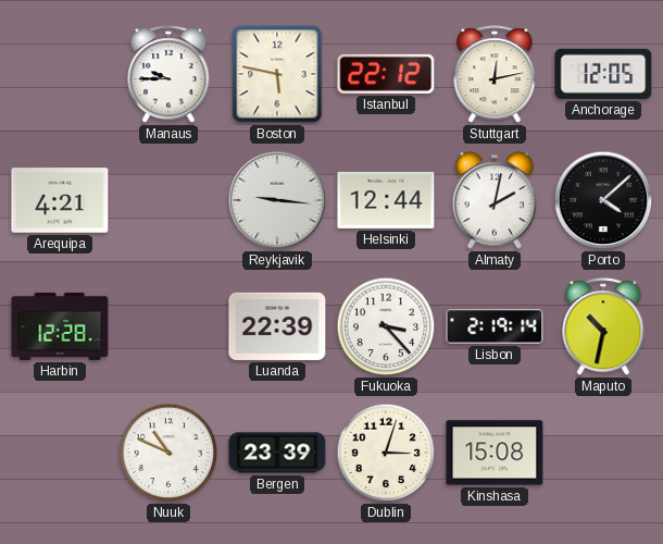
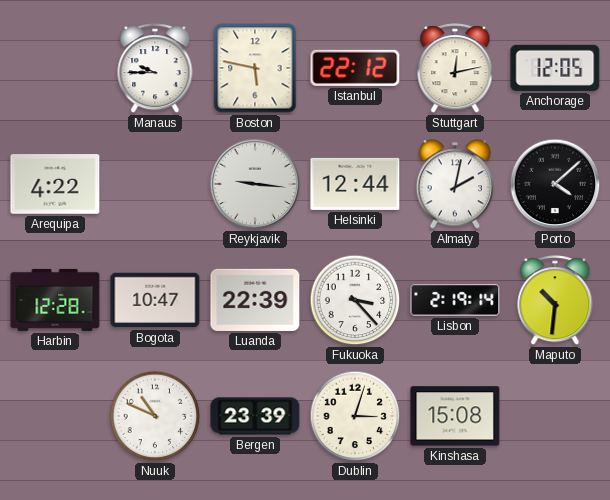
Arequipa: 4:21 -> 4:22 (55, 184)
Bogota: none -> 10:47 (155, 300)
Maputo: 10:32 -> 10:31 (555, 301)
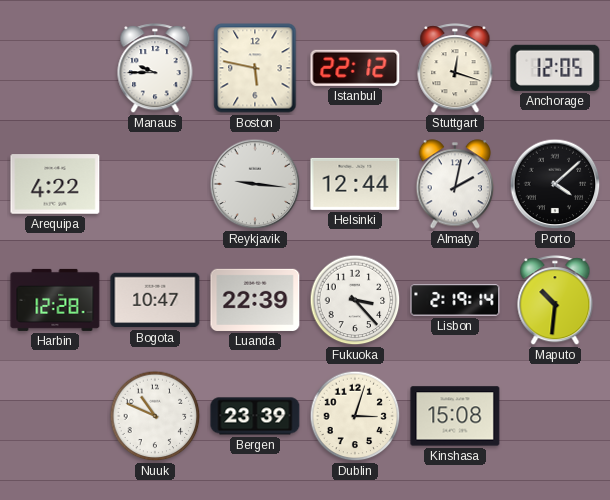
Stuttgart: 12:13 -> 12:18 (455, 69)
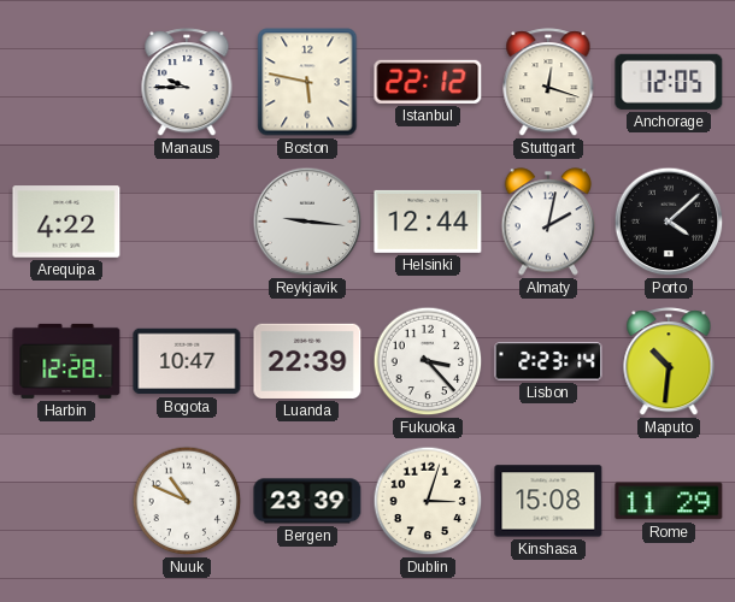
Lisbon: 2:19 -> 2:23 (548, 361)
Rome: none -> 11:29 (669, 501)
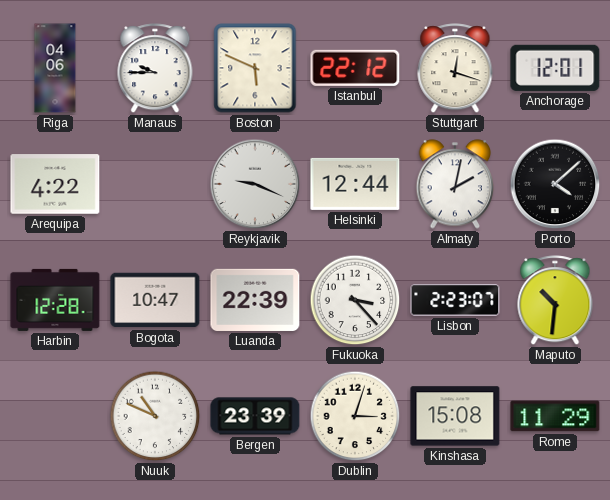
Riga: none -> 04:06 (55, 68)
Boston: 5:47 -> 5:49 (255, 68)
Anchorage: 12:05 -> 12:01 (555, 68)
Reykjavik: 9:16 -> 9:19 (255, 184)
Lisbon: 2:23:14 -> 2:23:07 (455, 300)
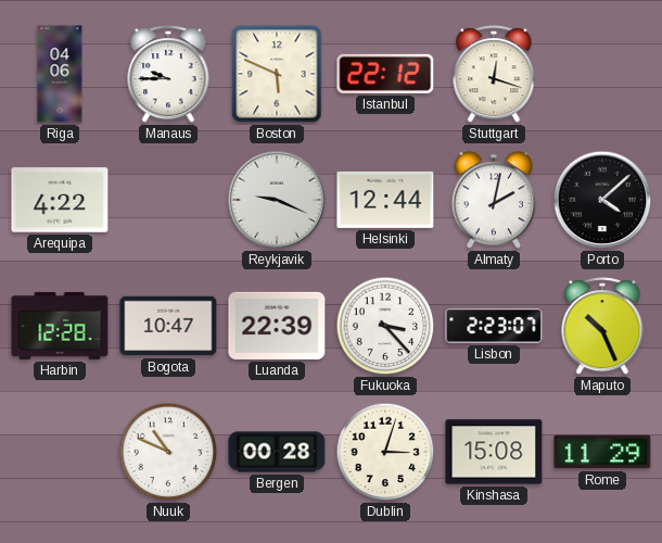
Anchorage: 12:01 -> none (555, 68)
Maputo: 10:31 -> 10:26 (602, 327)
Bergen: 23:39 -> 00:28 (277, 452)
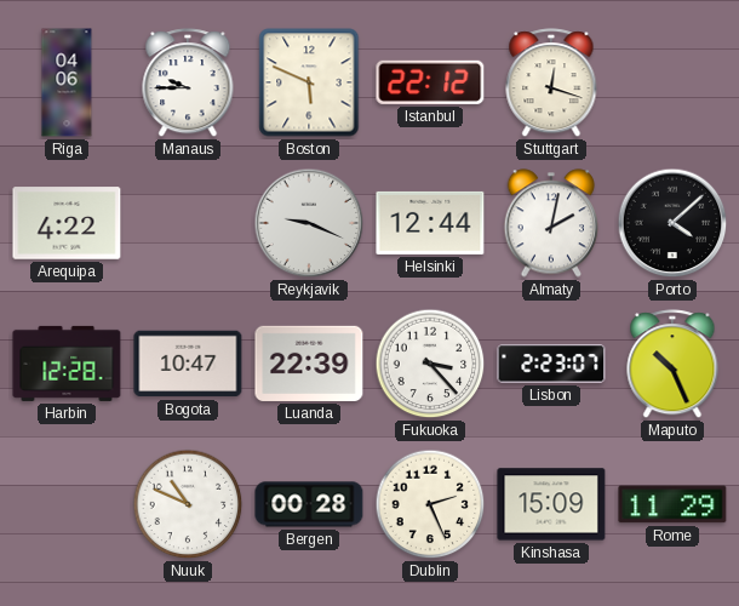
Dublin: 3:03 -> 2:26 (430, 504)
Kinshasa: 15:08 -> 15:09 (551, 504)
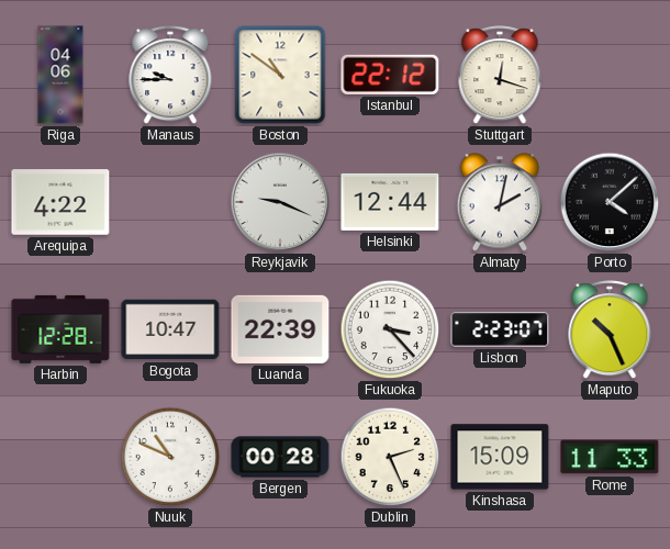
Boston: 5:49 -> 10:51 (280, 75)
Rome: 11:29 -> 11:33 (610, 457)
